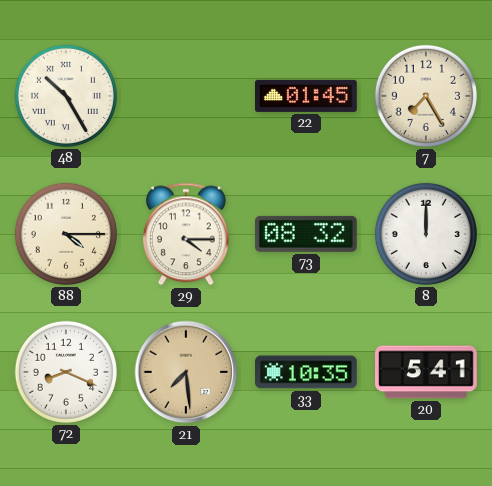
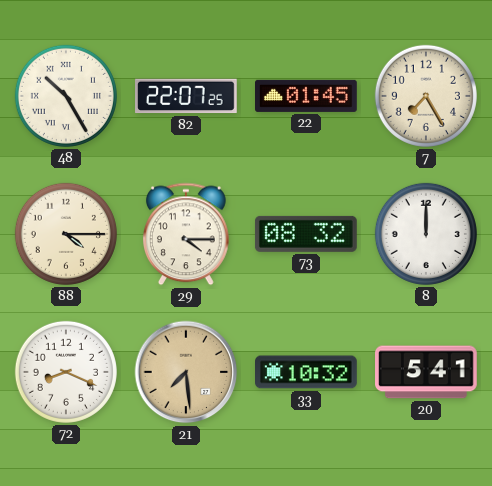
82: none -> 22:07 (187, 96)
33: 10:35 -> 10:32 (307, 372)
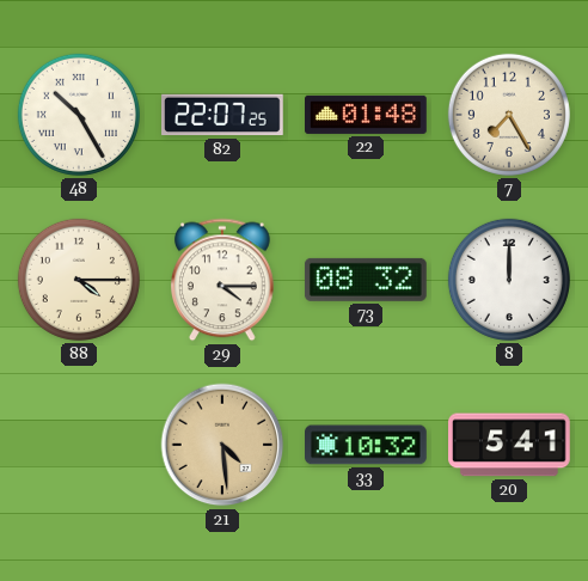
22: 01:45 -> 01:48 (367, 115)
72: 8:19 -> none (66, 372)
21: 7:29 -> 4:29 (222, 445)
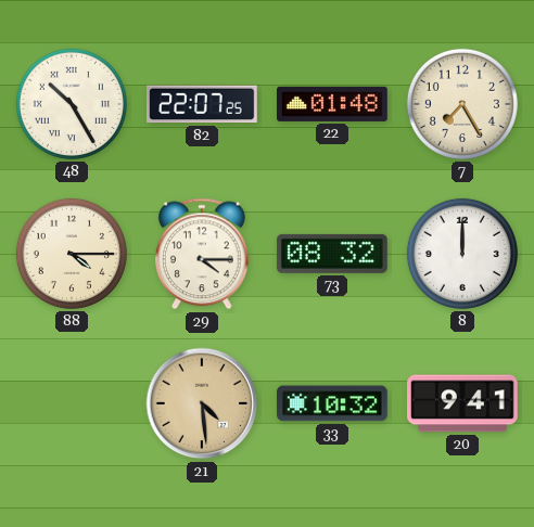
20: 5:41 -> 9:41 (463, 403)
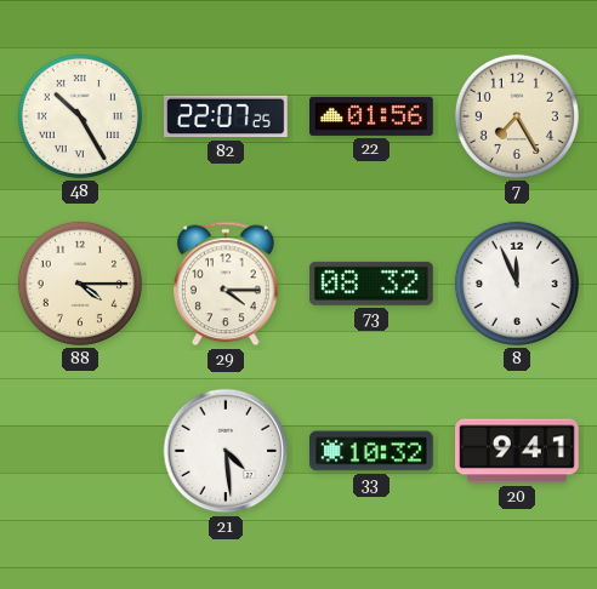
22: 01:48 -> 01:56 (373, 116)
8: 12:00 -> 11:56 (517, 284)
21 dial: champagne -> white (226, 451)
